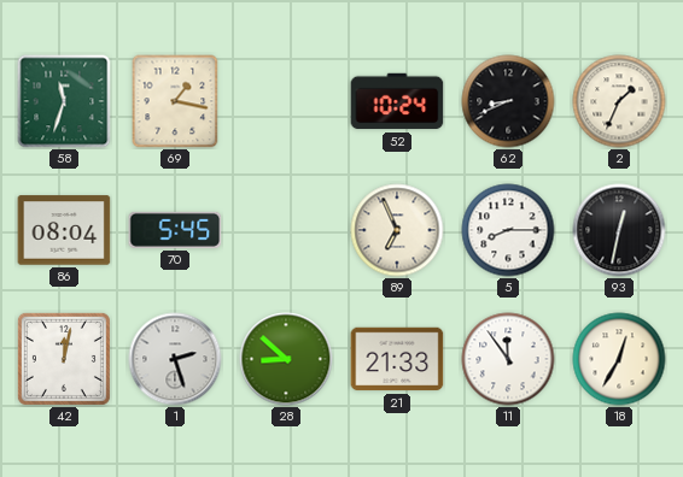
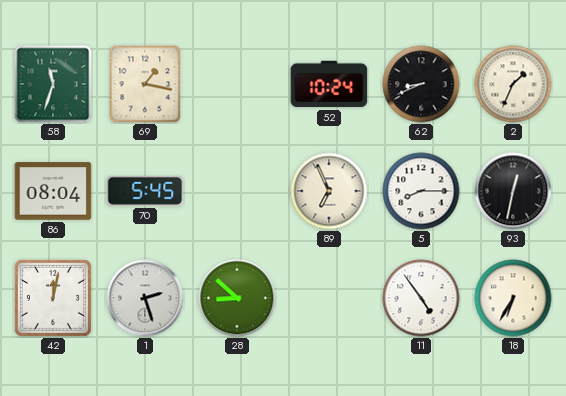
21: 21:33 -> none (397, 359)
11: 11:54 -> 4:54 (421, 298)
18: 12:35 -> 6:35 (513, 298)
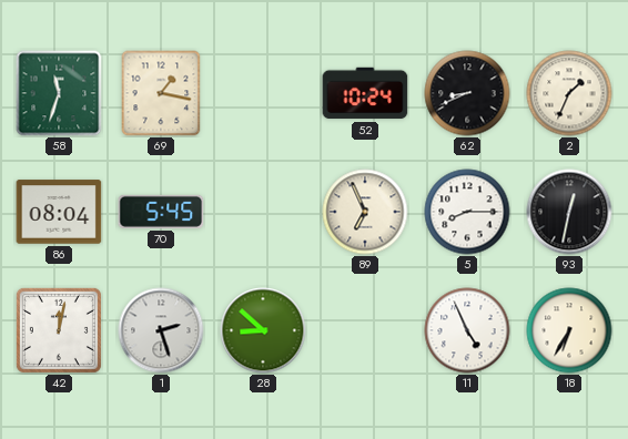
11: 4:54 -> 4:56 (467, 330)
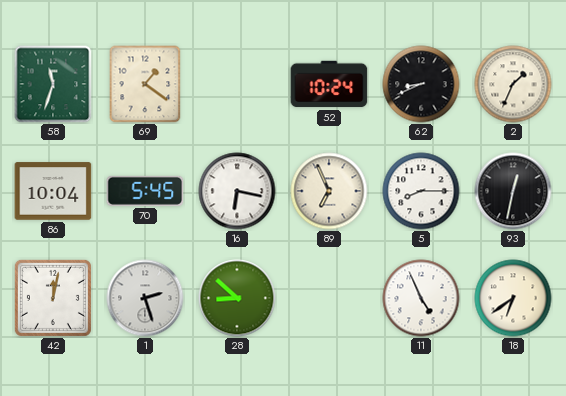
69: 1:17 -> 1:21 (145, 84)
86: 08:04 -> 10:04 (53, 191)
16: none -> 6:17 (237, 191)
18: 6:35 -> 6:39 (513, 298)
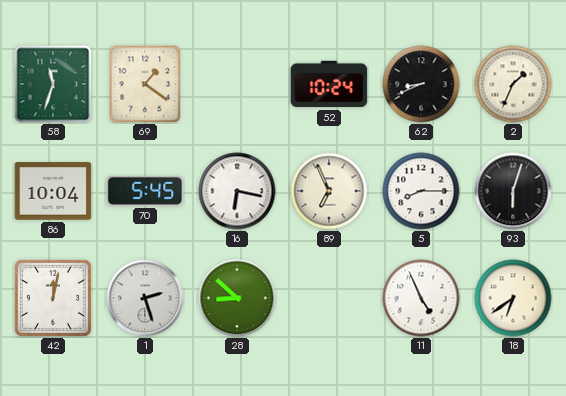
93: 12:32 -> 6:03 (513, 191)
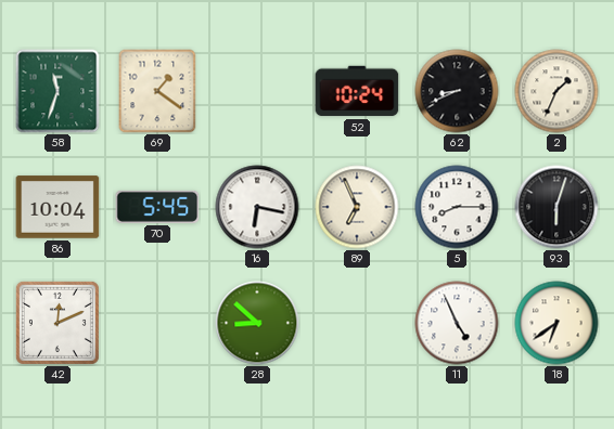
42: 12:02 -> 12:11 (57, 323)
1: 2:27 -> none (145, 298)
